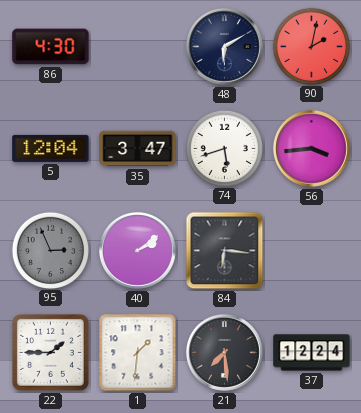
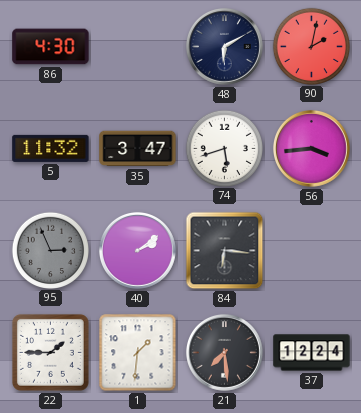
5: 12:04 -> 11:32 (51, 148)
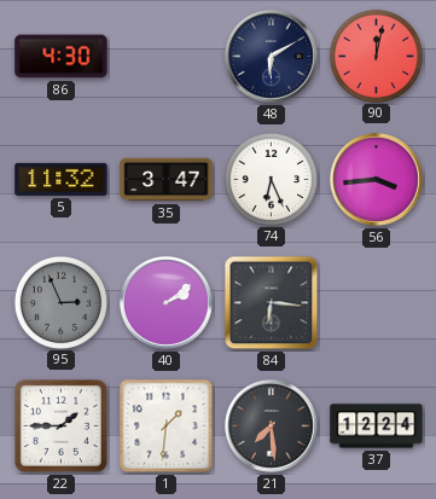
90: 2:02 -> 12:02 (376, 56)
74: 5:42 -> 6:26 (271, 179)
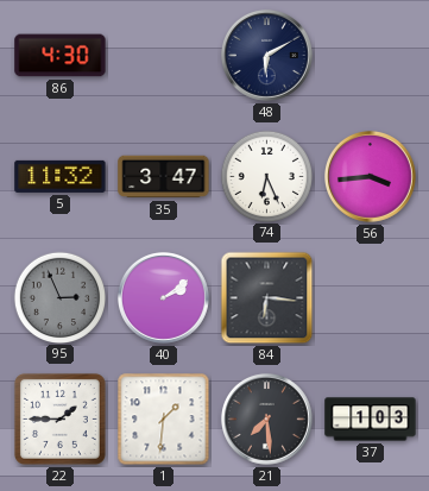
90: 12:02 -> none (376, 56)
37: 12:24 -> 1:03 (371, 420)
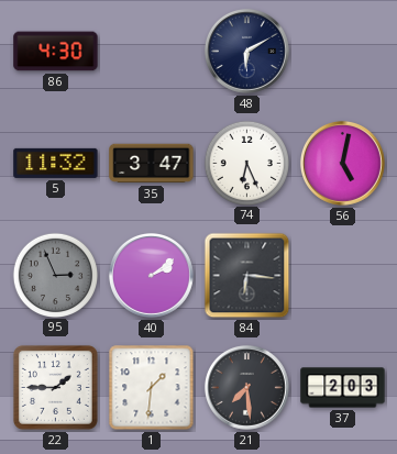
56: 3:44 -> 5:02 (342, 163)
37: 1:03 -> 2:03 (343, 388)
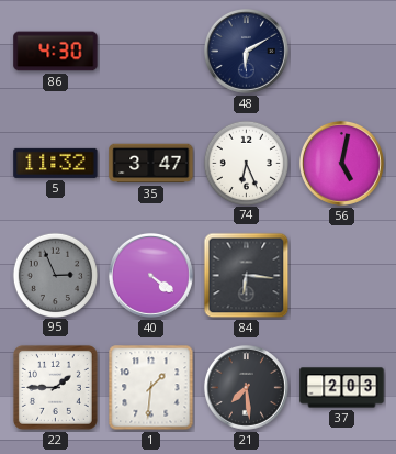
40: 2:09 -> 4:21 (150, 275)
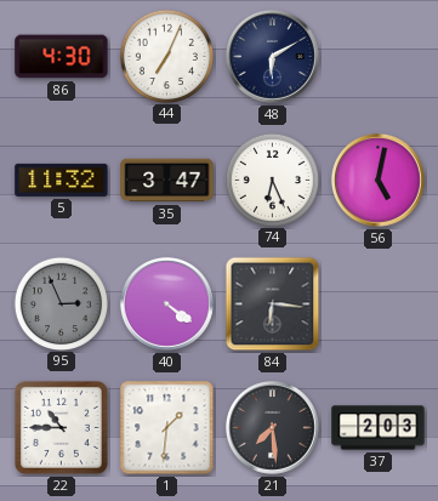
44: none -> 7:04 (166, 56)
22: 1:45 -> 10:45 (61, 427)
